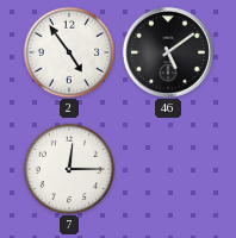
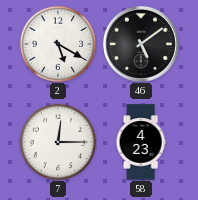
2: 4:54 -> 5:20 (58, 44)
58: none -> 4:23 (141, 142)
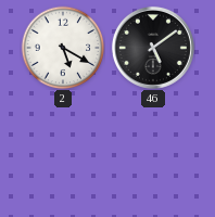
7: 12:15 -> none (58, 142)
58: 4:23 -> none (141, 142)
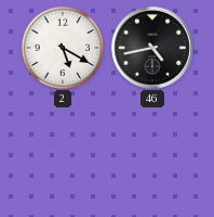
46: 5:09 -> 4:43 (152, 48)
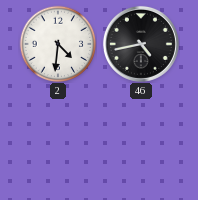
2: 5:20 -> 4:31 (58, 44)
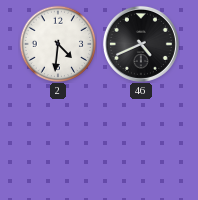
46: 4:43 -> 4:41 (141, 44)
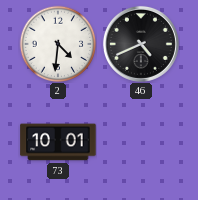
73: none -> 10:01 (58, 142)
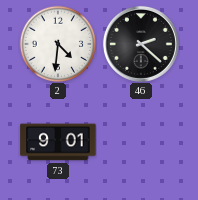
46: 4:41 -> 2:22 (141, 44)
73: 10:01 -> 9:01 (58, 142)
